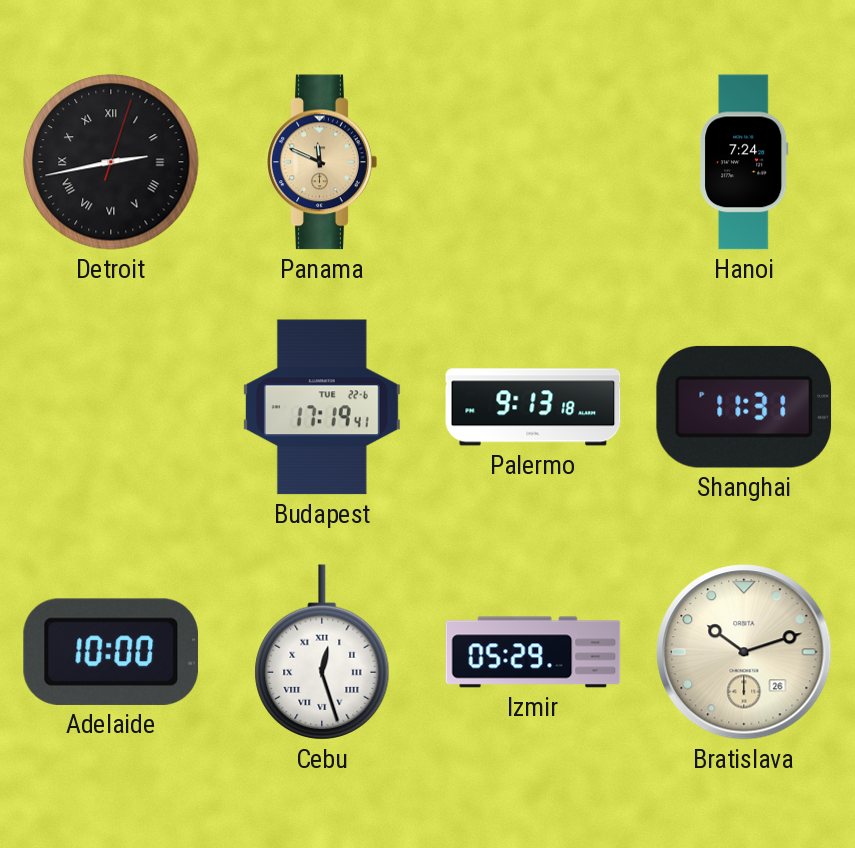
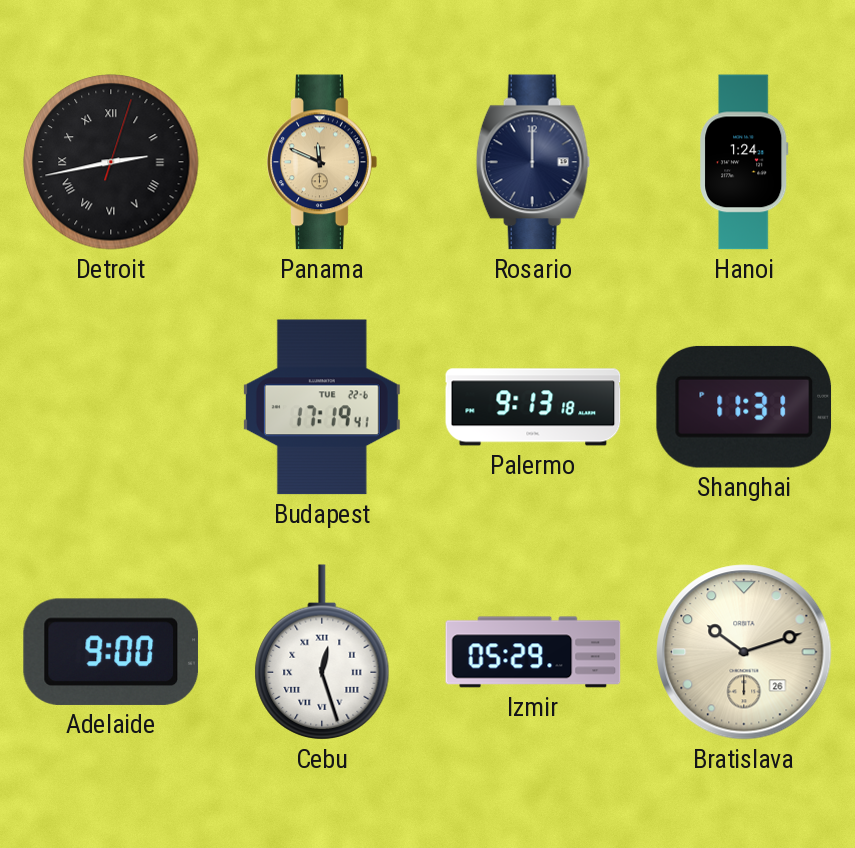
Rosario: none -> 12:00 (533, 162)
Hanoi: 7:24 -> 1:24 (744, 162)
Adelaide: 10:00 -> 9:00 (111, 652)
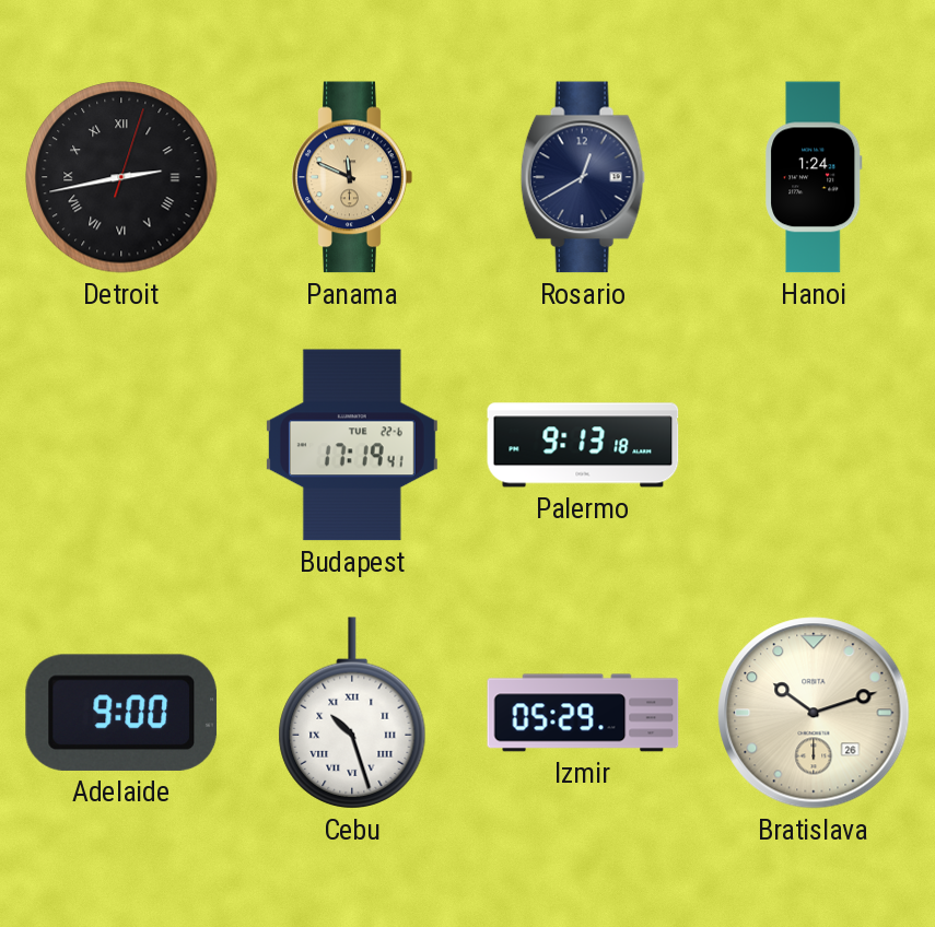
Rosario: 12:00 -> 12:40 (583, 177)
Shanghai: 11:31 -> none (744, 407)
Cebu: 12:27 -> 10:27 (352, 713)
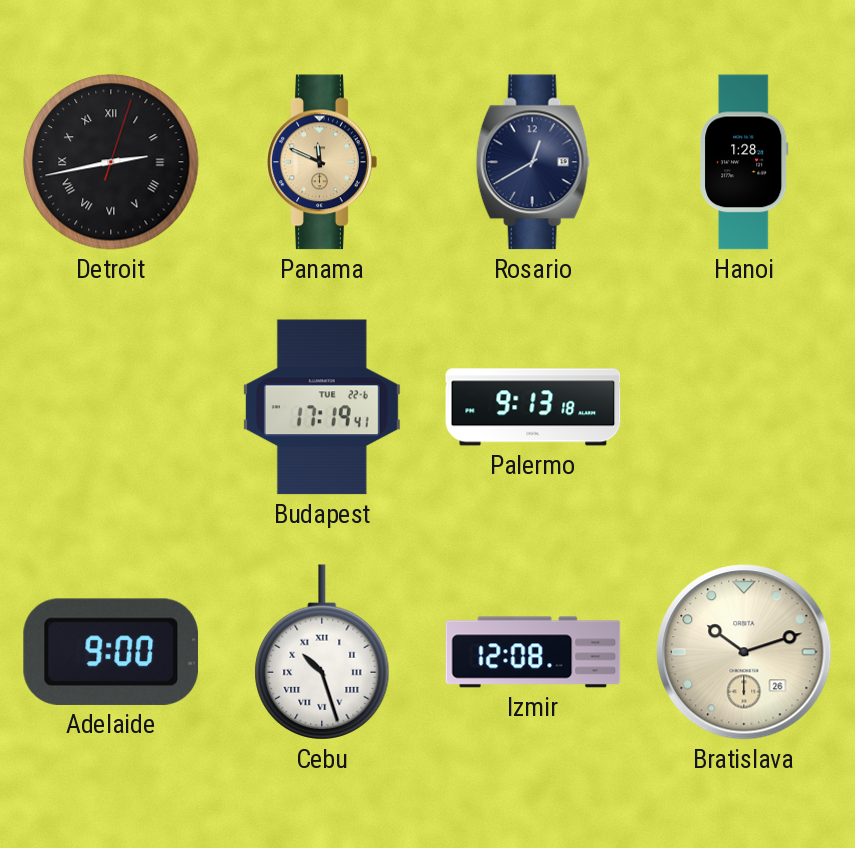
Hanoi: 1:24 -> 1:28 (744, 162)
Izmir: 05:29 -> 12:08 (533, 652)
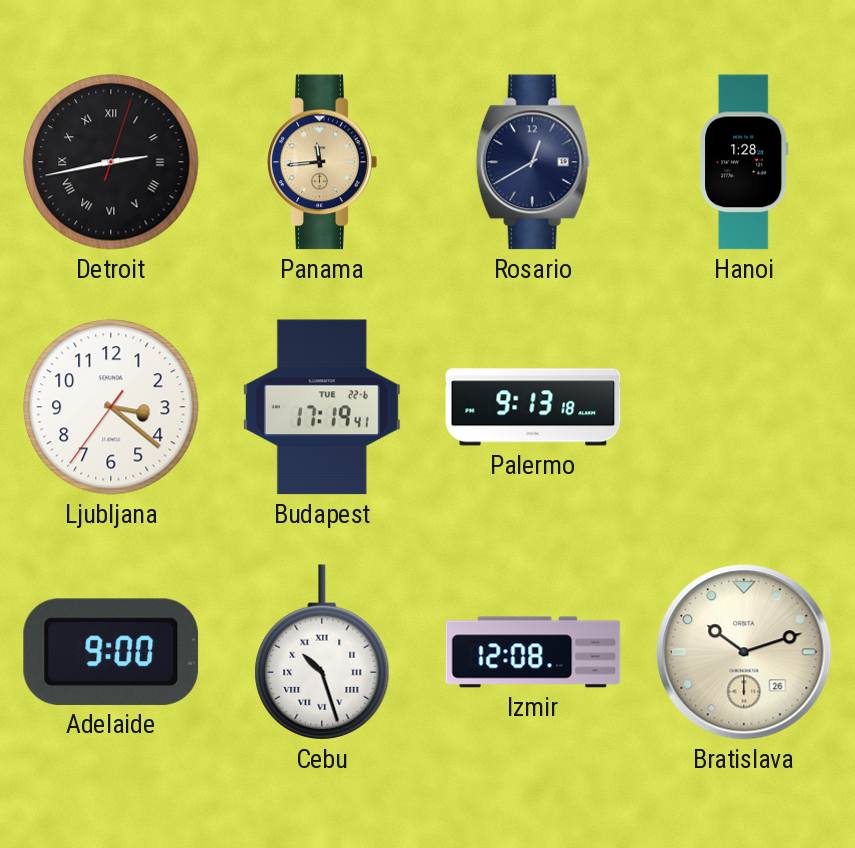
Panama: 11:49 -> 11:44 (322, 162)
Ljubljana: none -> 3:21 (111, 407)
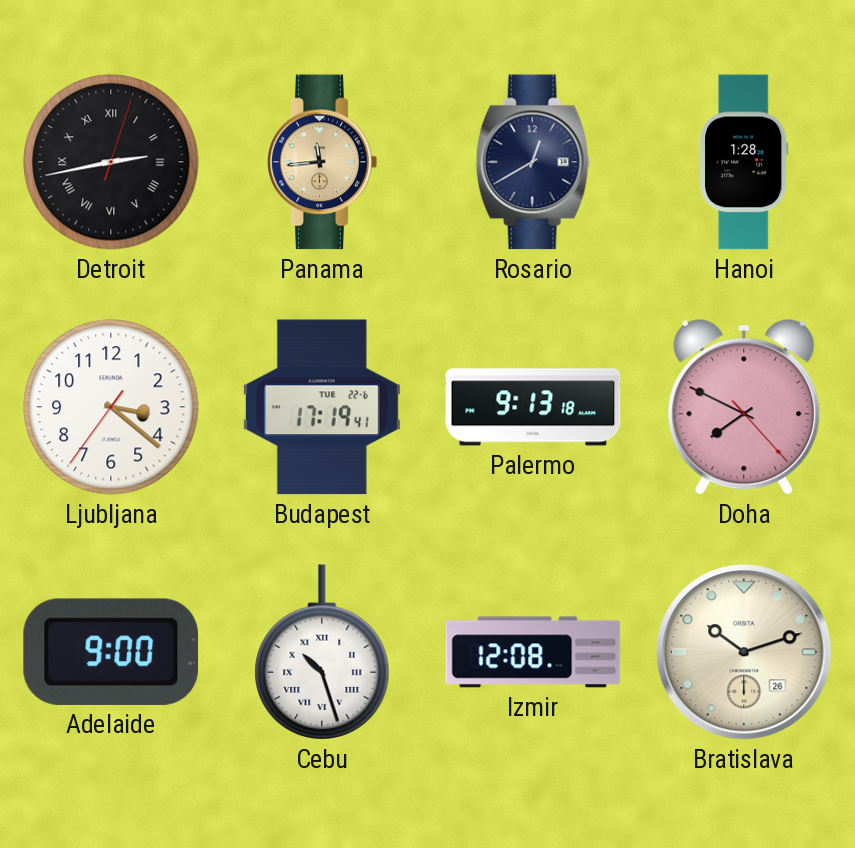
Doha: none -> 7:49 (744, 407)
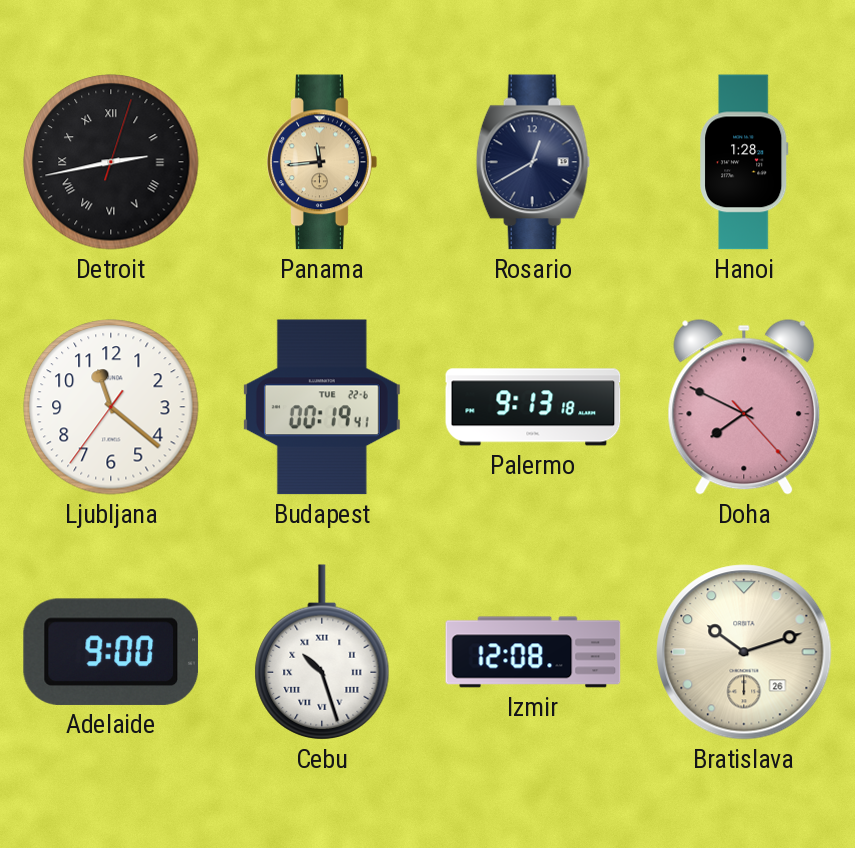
Ljubljana: 3:21 -> 11:21 (111, 407)
Budapest: 17:19 -> 00:19 (322, 407)
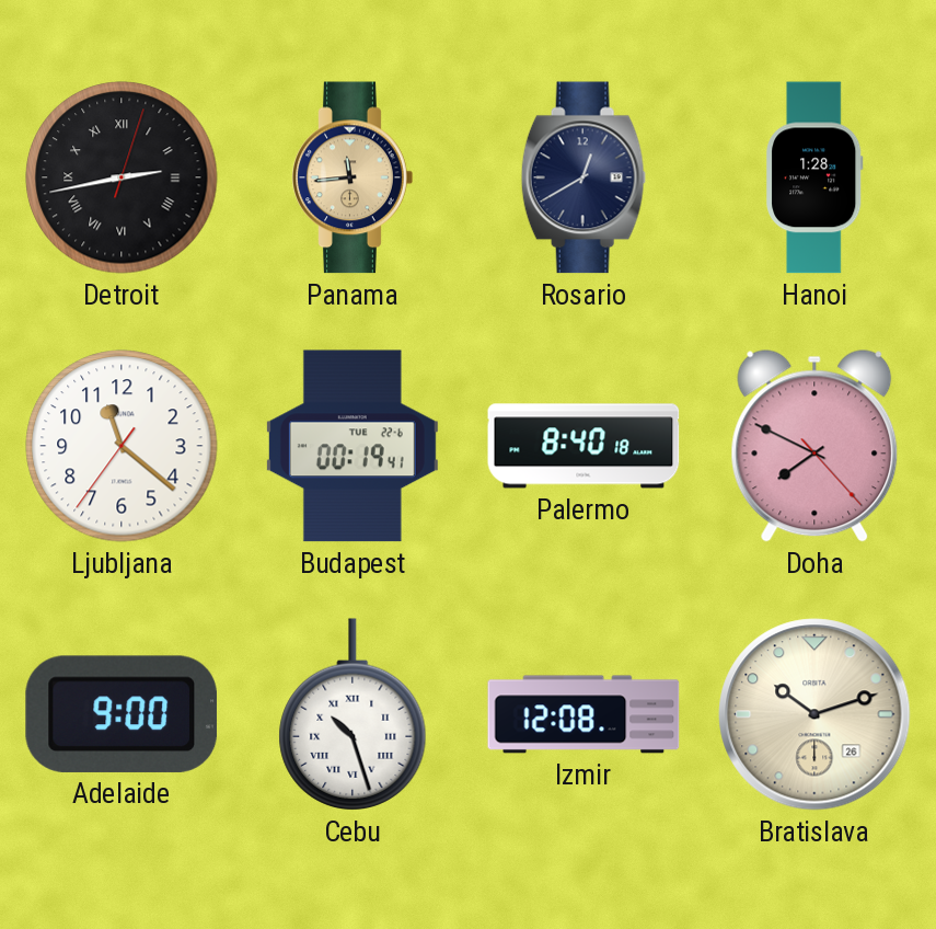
Palermo: 9:13 -> 8:40 (583, 446)
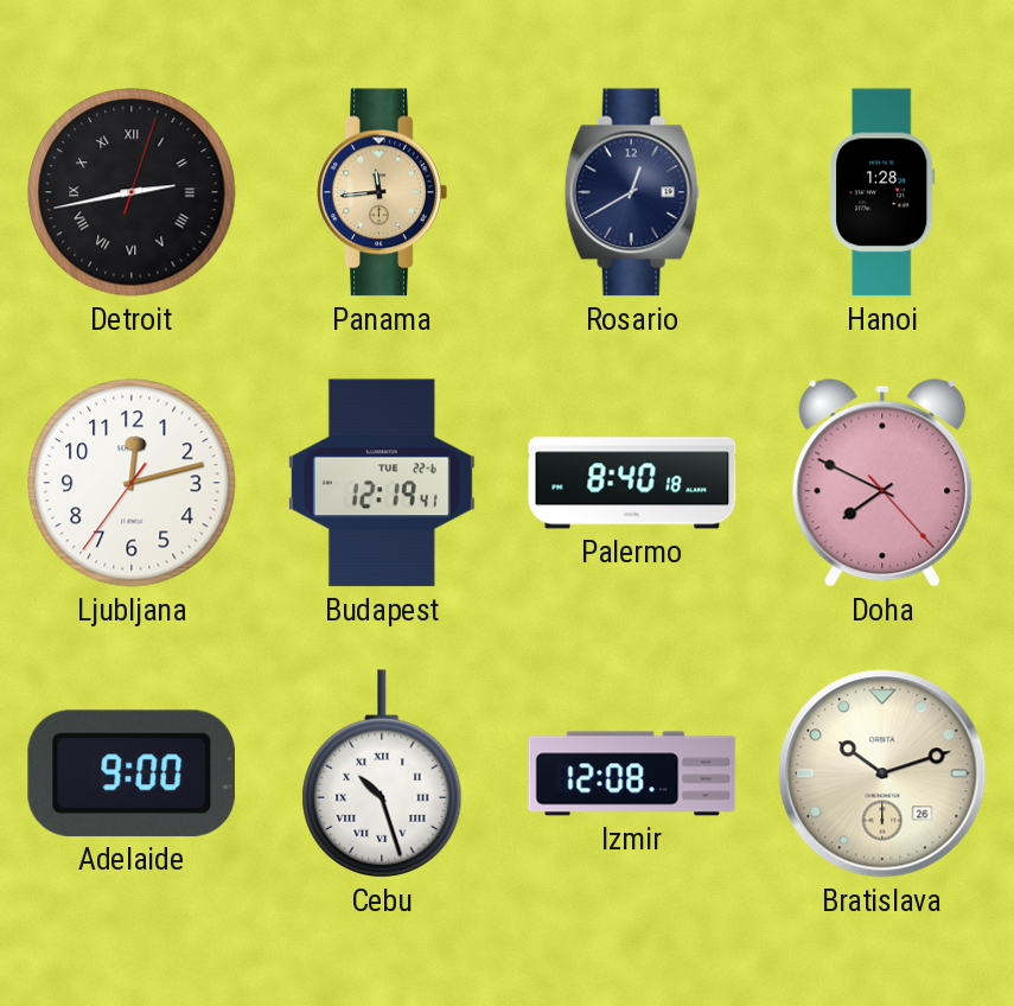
Ljubljana: 11:21 -> 12:12 (132, 483)
Budapest: 00:19 -> 12:19 (382, 483)
